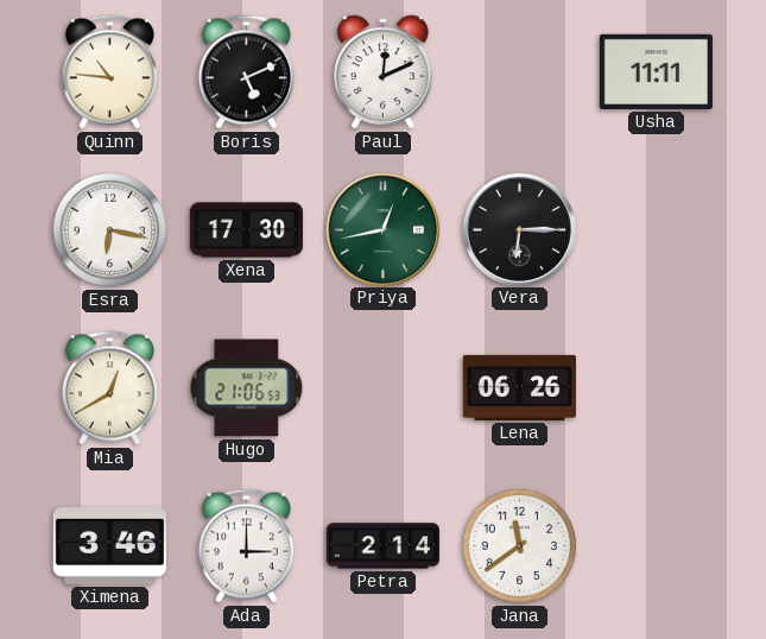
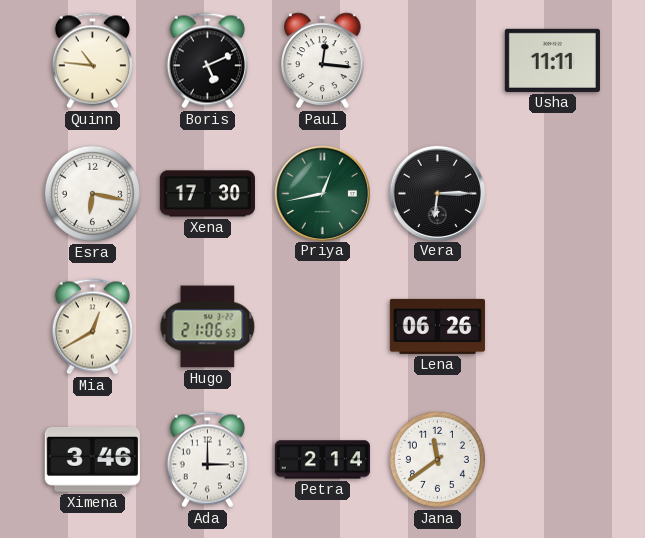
Paul: 12:11 -> 12:16 (323, 61)
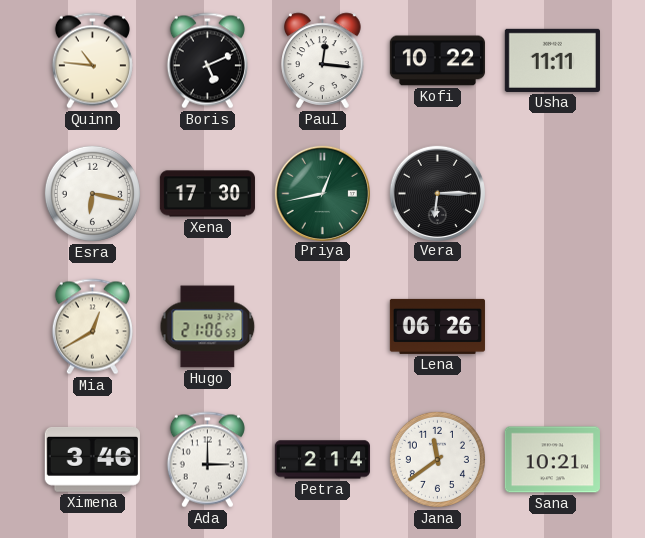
Kofi: none -> 10:22 (437, 61)
Sana: none -> 10:21 (552, 460)
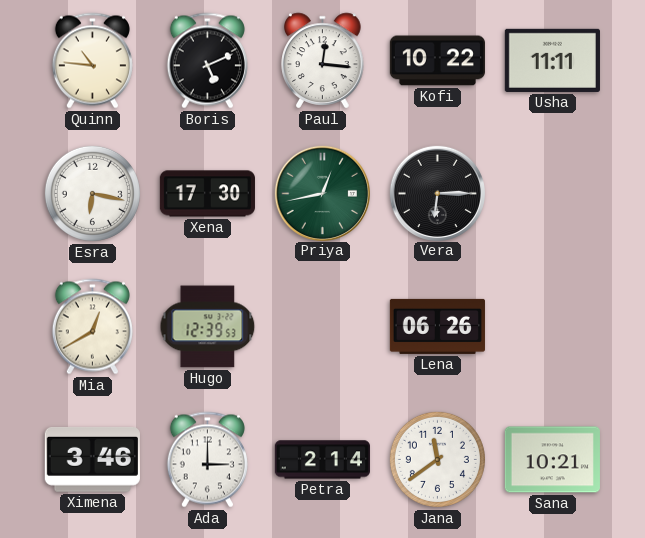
Hugo: 21:06 -> 12:39 (208, 327)
